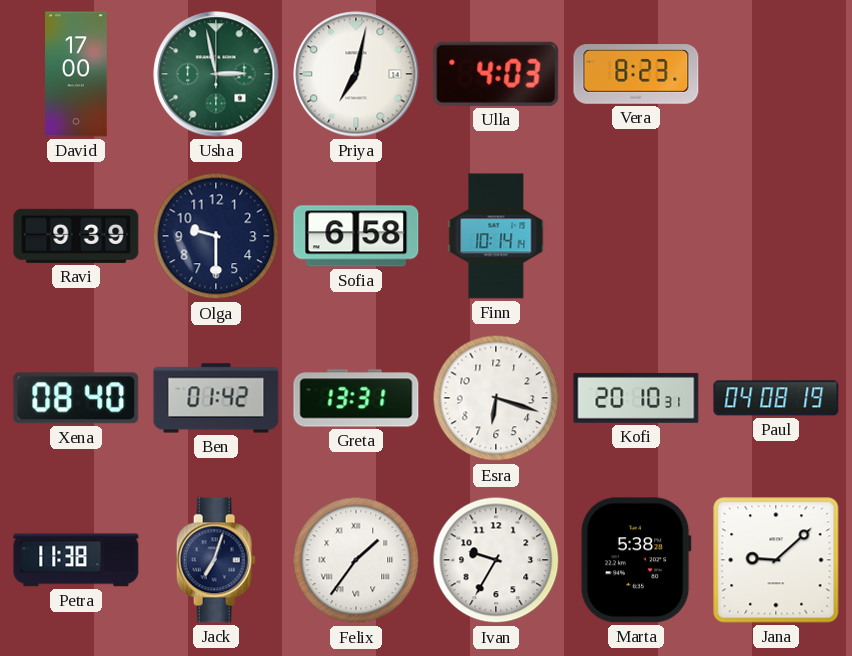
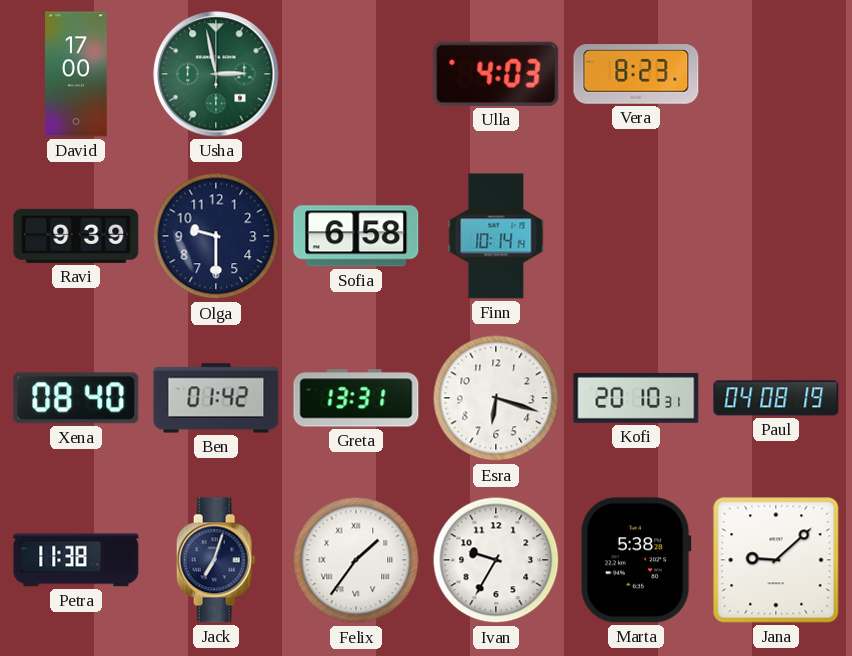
Priya: 7:02 -> none (356, 74)
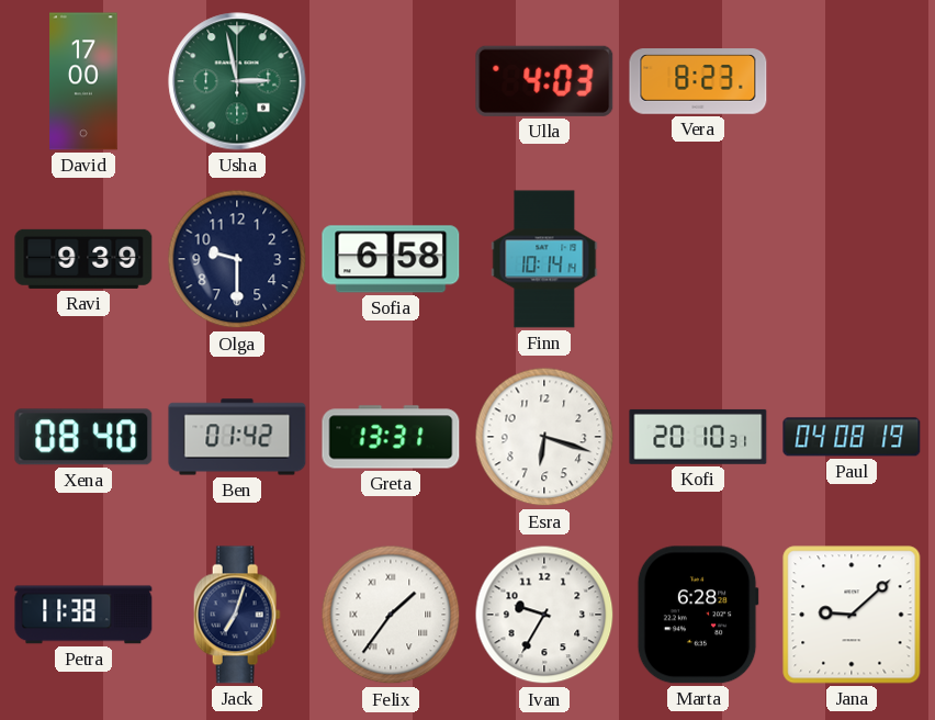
Marta: 5:38 -> 6:28 (698, 615)
